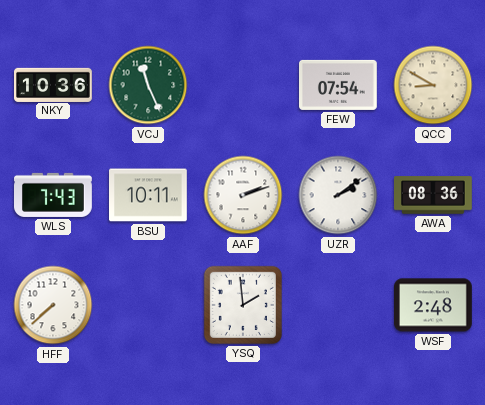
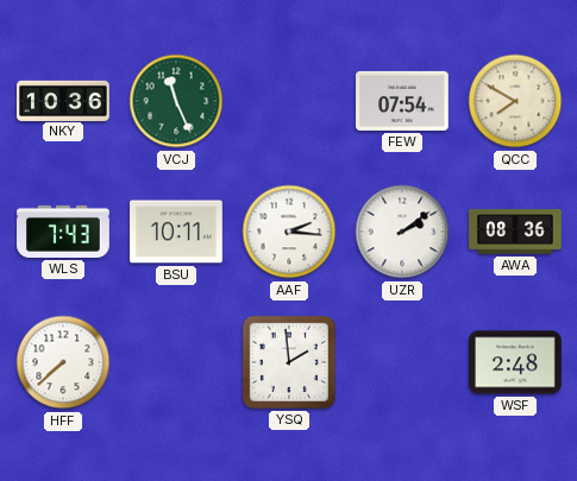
QCC: 8:50 -> 7:50 (515, 101)
AAF: 2:12 -> 2:16 (289, 232)
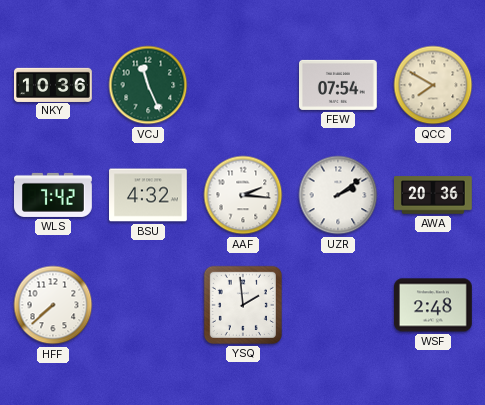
WLS: 7:43 -> 7:42 (54, 195)
BSU: 10:11 -> 4:32 (149, 195)
AWA: 08:36 -> 20:36 (434, 195)
